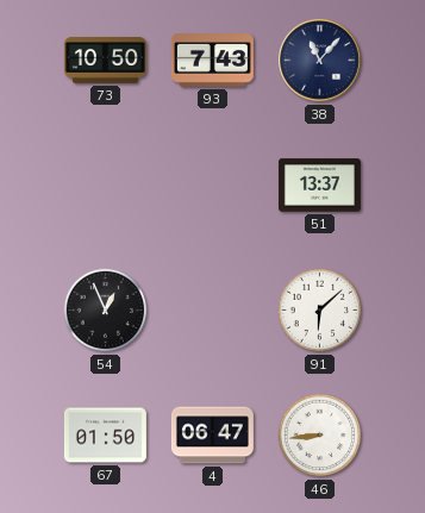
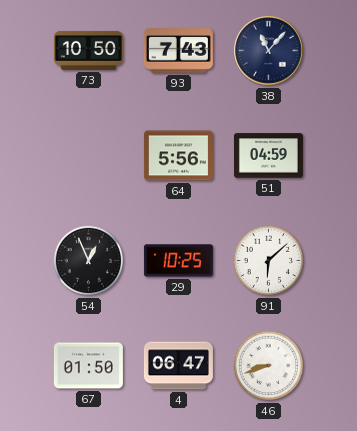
64: none -> 5:56 (178, 156)
51: 13:37 -> 04:59 (268, 156)
29: none -> 10:25 (178, 261)
46: 8:44 -> 8:42 (269, 366)
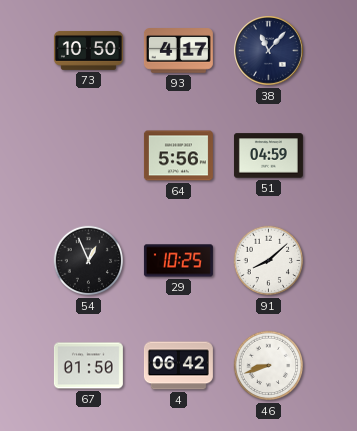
93: 7:43 -> 4:17 (178, 51)
91: 6:08 -> 8:08 (269, 261)
4: 06:47 -> 06:42 (178, 366)
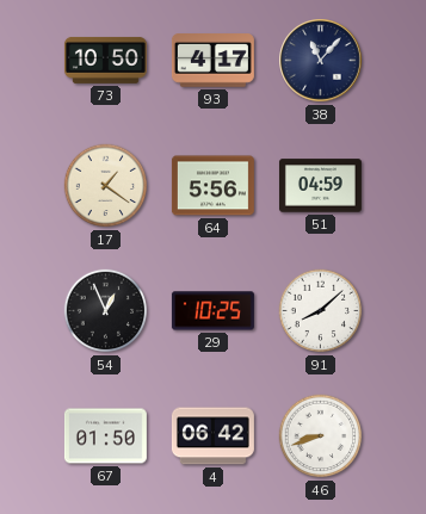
17: none -> 1:21 (106, 186)
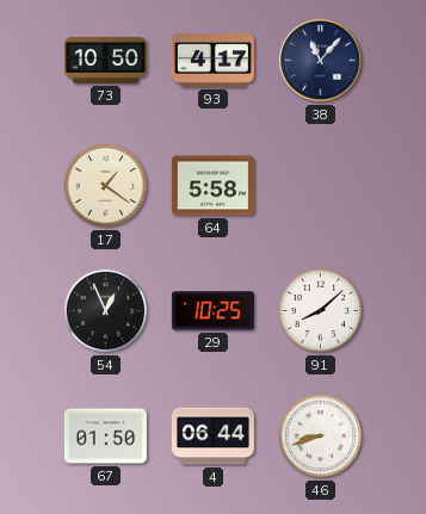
64: 5:56 -> 5:58 (212, 186)
51: 04:59 -> none (320, 186)
4: 06:42 -> 06:44 (212, 436)
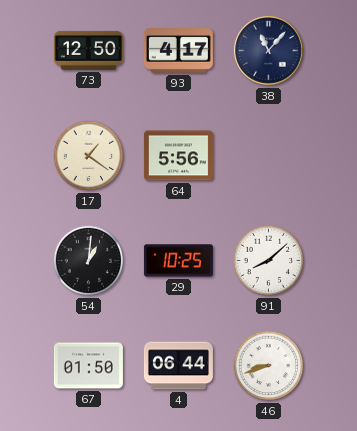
73: 10:50 -> 12:50 (88, 50)
64: 5:58 -> 5:56 (178, 156)
54: 12:56 -> 1:01 (89, 261)
